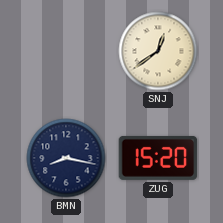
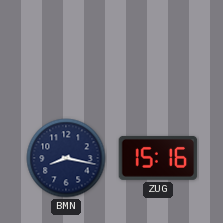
SNJ: 12:39 -> none (158, 51)
ZUG: 15:20 -> 15:16 (158, 158)
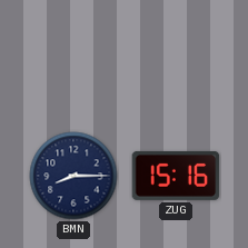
BMN: 8:17 -> 8:15 (73, 176)
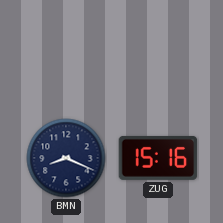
BMN: 8:15 -> 8:19 (66, 158)
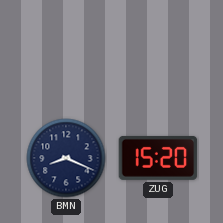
ZUG: 15:16 -> 15:20 (158, 158)
